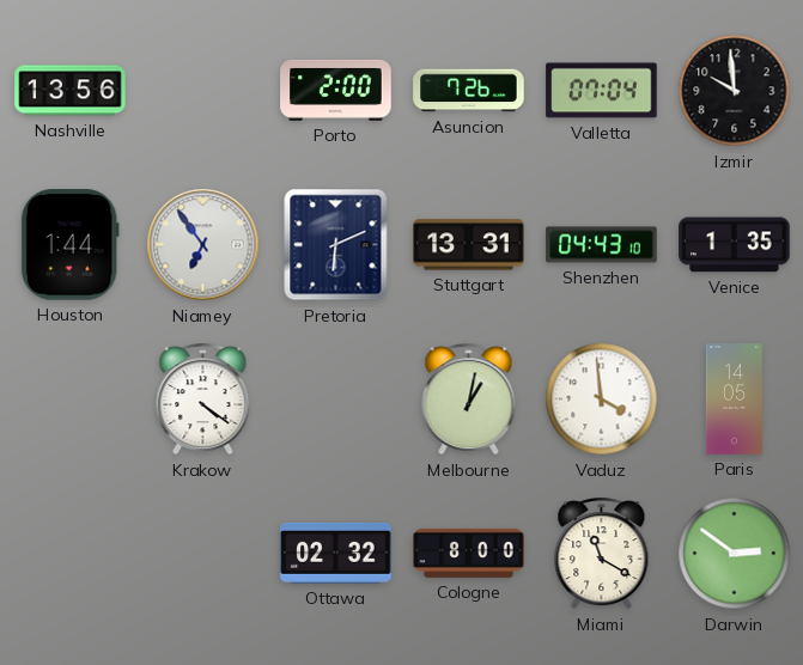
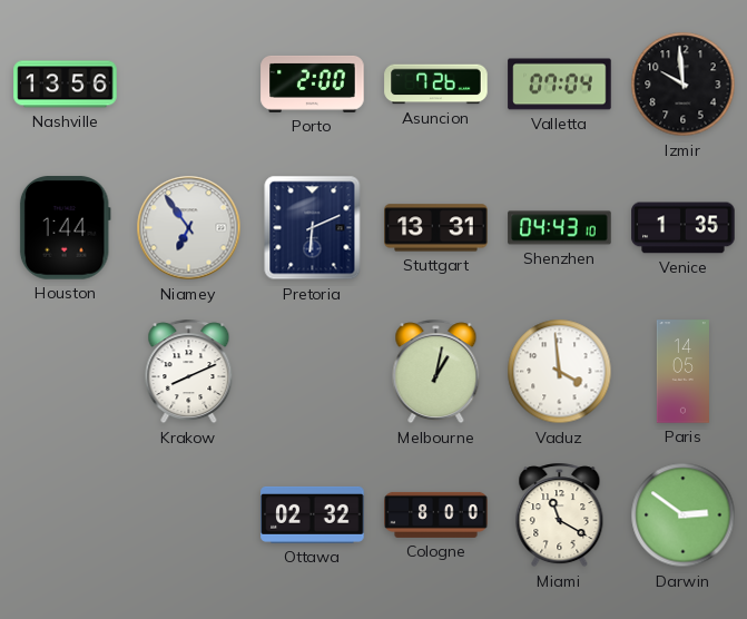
Krakow: 4:21 -> 8:11 (189, 372)
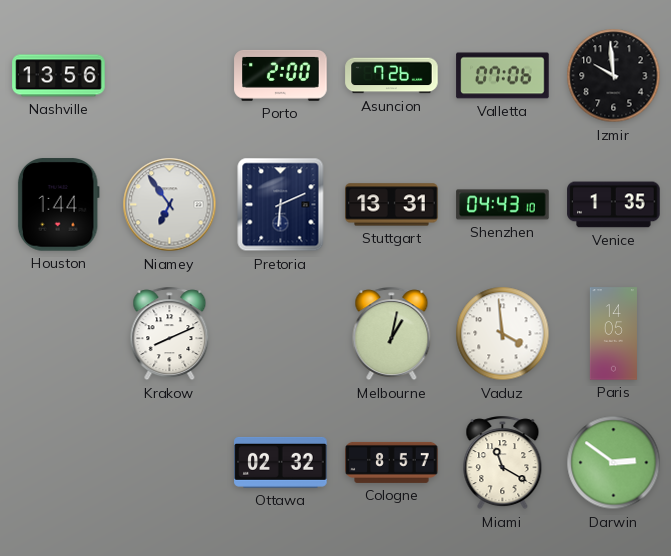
Valletta: 07:04 -> 07:06 (503, 76)
Cologne: 8:00 -> 8:57 (392, 462)
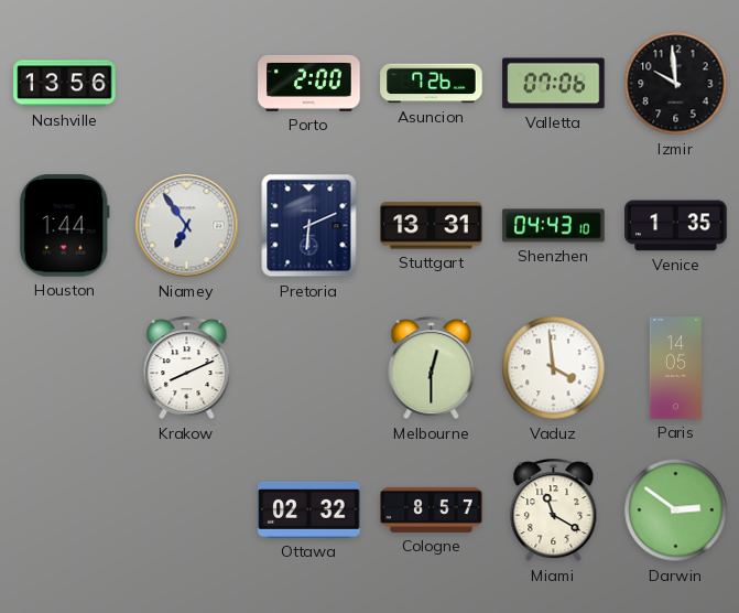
Melbourne: 1:02 -> 12:30 (432, 368)
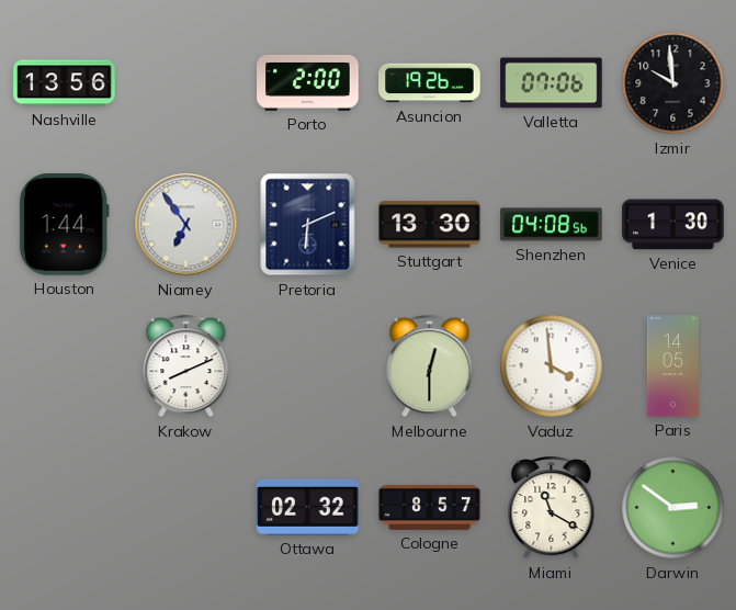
Asuncion: 7:26 -> 19:26 (430, 83)
Stuttgart: 13:31 -> 13:30 (430, 225)
Shenzhen: 04:43 -> 04:08 (552, 225)
Venice: 1:35 -> 1:30 (673, 225)
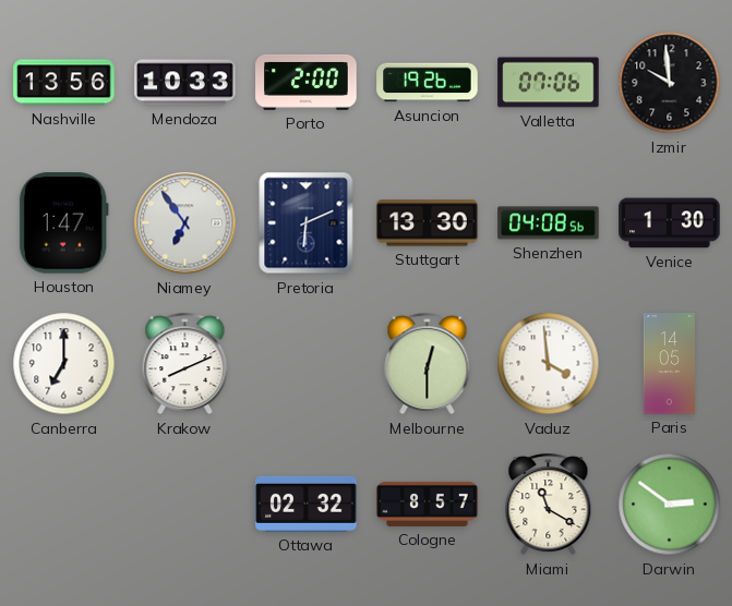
Mendoza: none -> 10:33 (185, 83)
Houston: 1:44 -> 1:47 (63, 223)
Canberra: none -> 7:00 (64, 364)
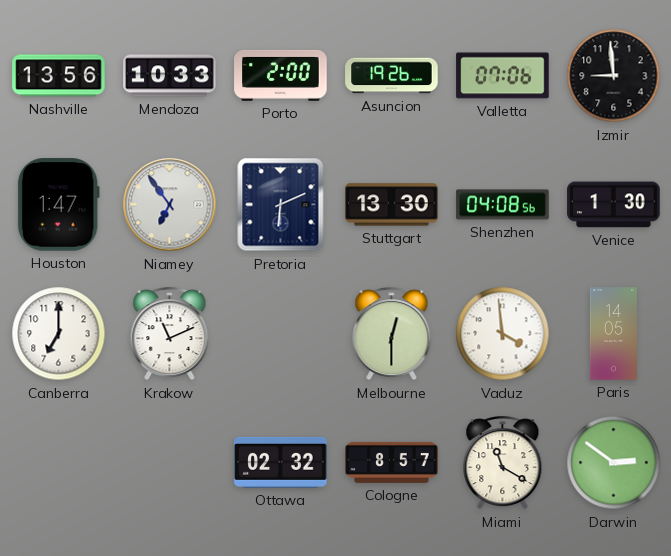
Izmir: 9:59 -> 8:59 (614, 76)
Krakow: 8:11 -> 11:11 (170, 334)
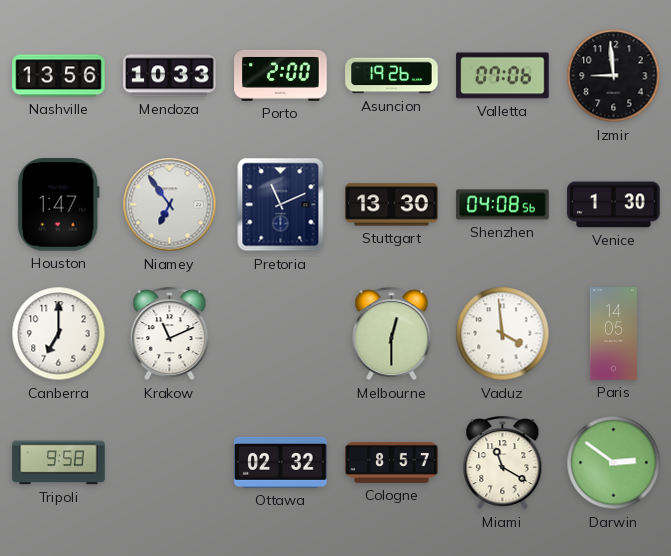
Pretoria: 6:11 -> 11:11 (281, 205)
Tripoli: none -> 9:58 (59, 463)
